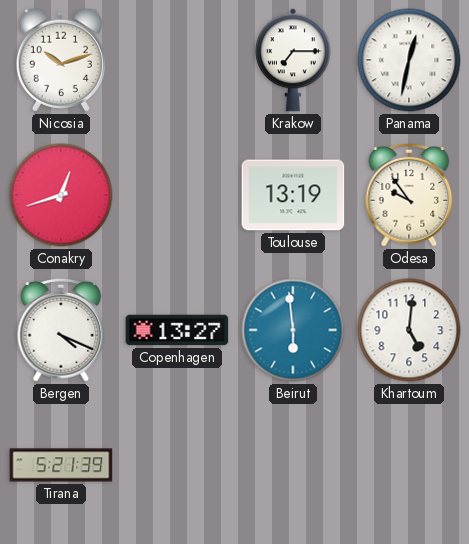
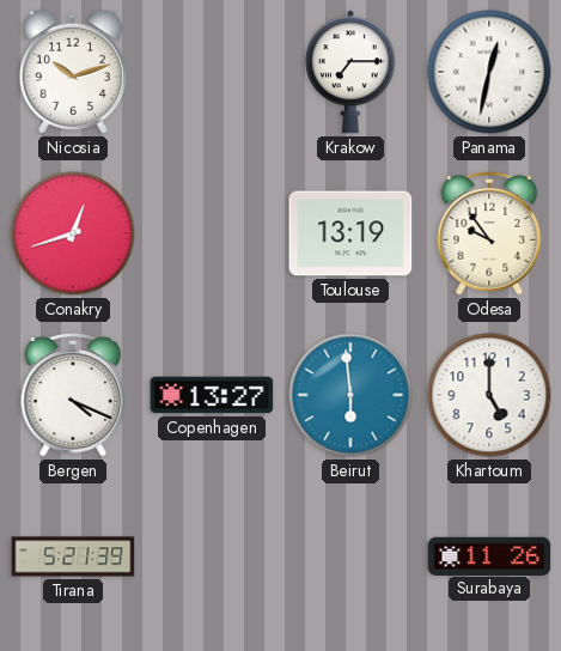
Khartoum: 5:01 -> 5:00 (489, 395)
Surabaya: none -> 11:26 (489, 555)
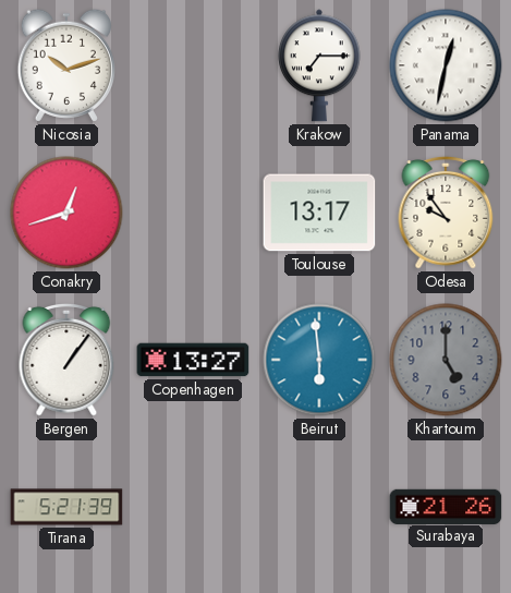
Toulouse: 13:19 -> 13:17 (319, 213)
Bergen: 4:19 -> 1:06 (66, 360)
Khartoum dial: white -> grey (446, 360)
Surabaya: 11:26 -> 21:26 (446, 506)
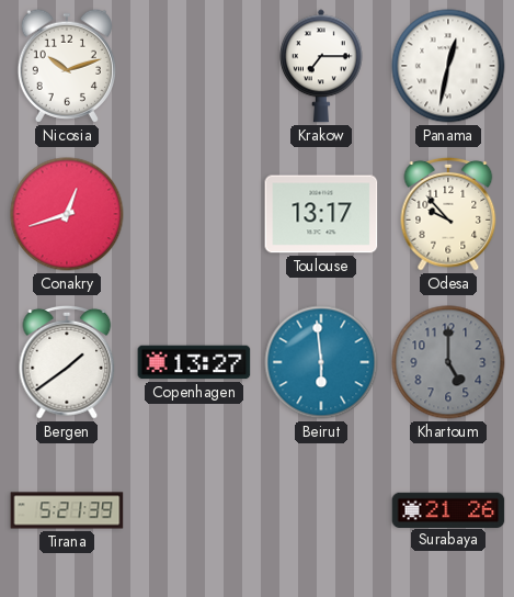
Odesa: 9:54 -> 9:53 (448, 214)
Bergen: 1:06 -> 1:39 (67, 362)
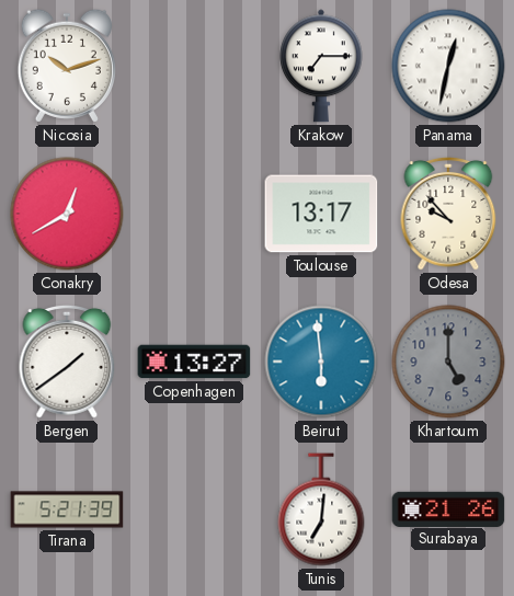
Conakry: 12:42 -> 12:40 (67, 214)
Tunis: none -> 7:01 (321, 509)
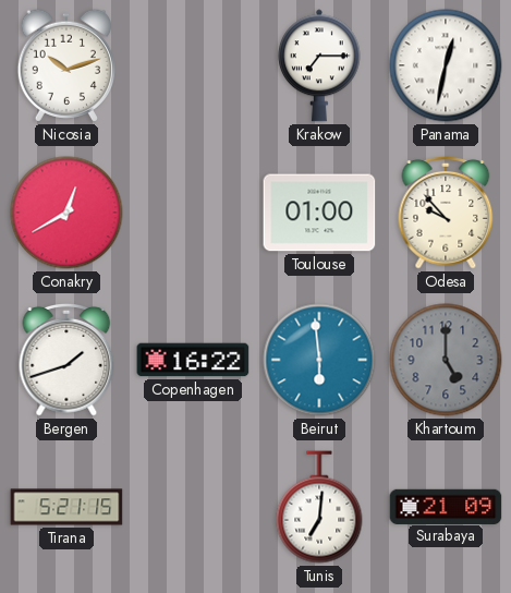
Toulouse: 13:17 -> 01:00 (319, 213)
Bergen: 1:39 -> 1:42 (66, 360)
Copenhagen: 13:27 -> 16:22 (193, 360)
Tirana: 5:21:39 -> 5:21:15 (66, 507)
Surabaya: 21:26 -> 21:09 (446, 506)
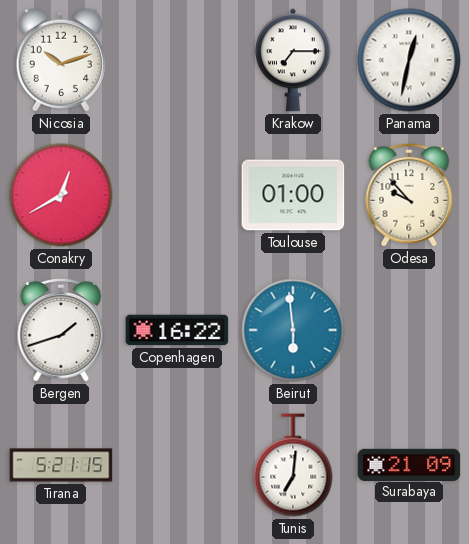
Khartoum: 5:00 -> none (446, 360)
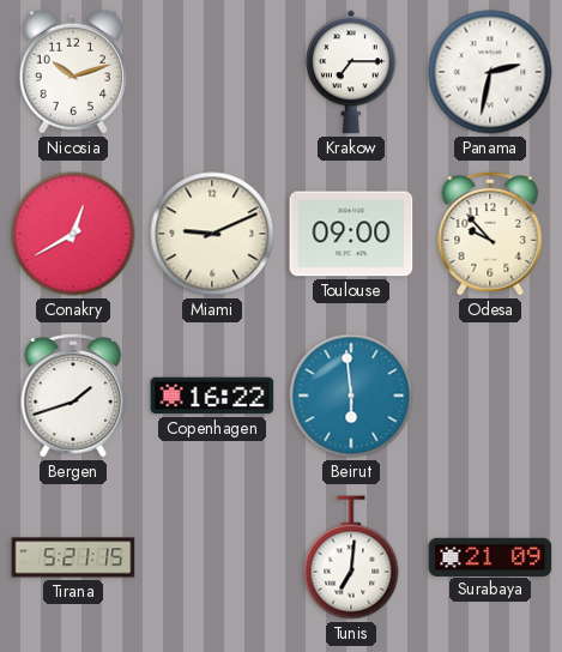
Panama: 12:32 -> 2:32 (490, 72)
Miami: none -> 9:11 (212, 234)
Toulouse: 01:00 -> 09:00 (351, 234)
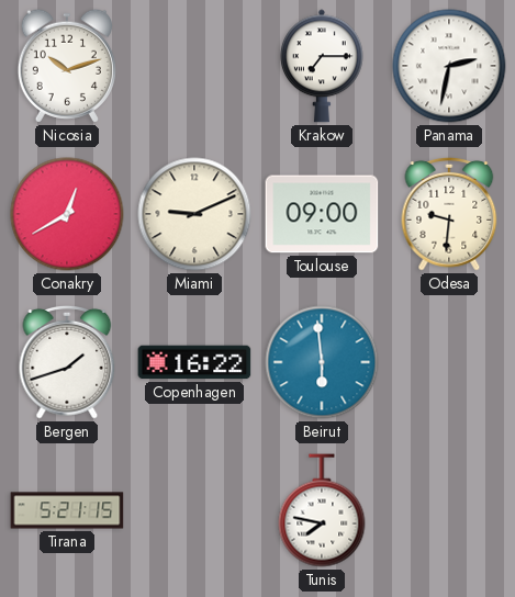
Odesa: 9:53 -> 9:31 (449, 214)
Tunis: 7:01 -> 7:47 (322, 510)
Surabaya: 21:09 -> none (490, 556)
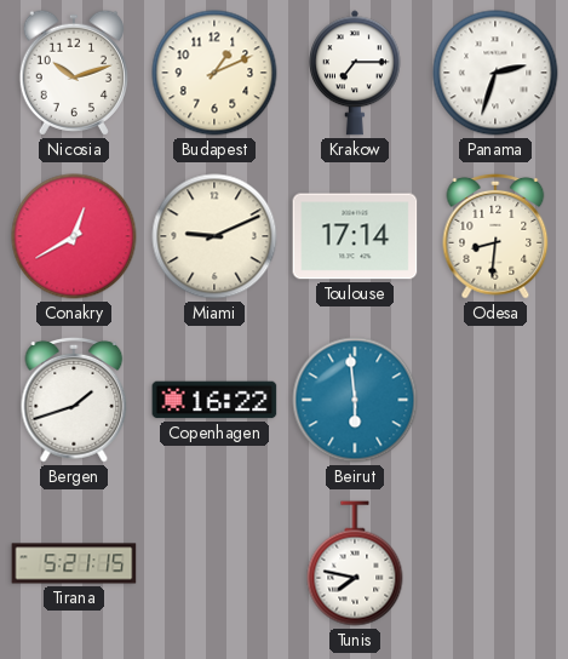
Budapest: none -> 1:11 (214, 73)
Panama: 2:32 -> 2:33 (495, 73)
Toulouse: 09:00 -> 17:14 (355, 236)
Odesa: 9:31 -> 8:31 (495, 236)
